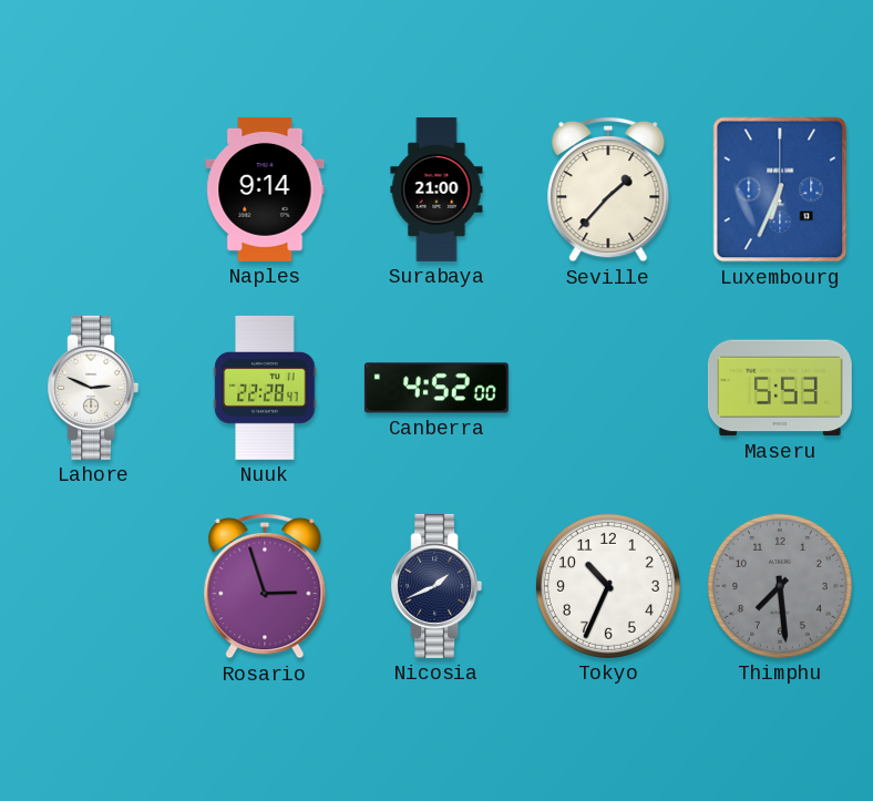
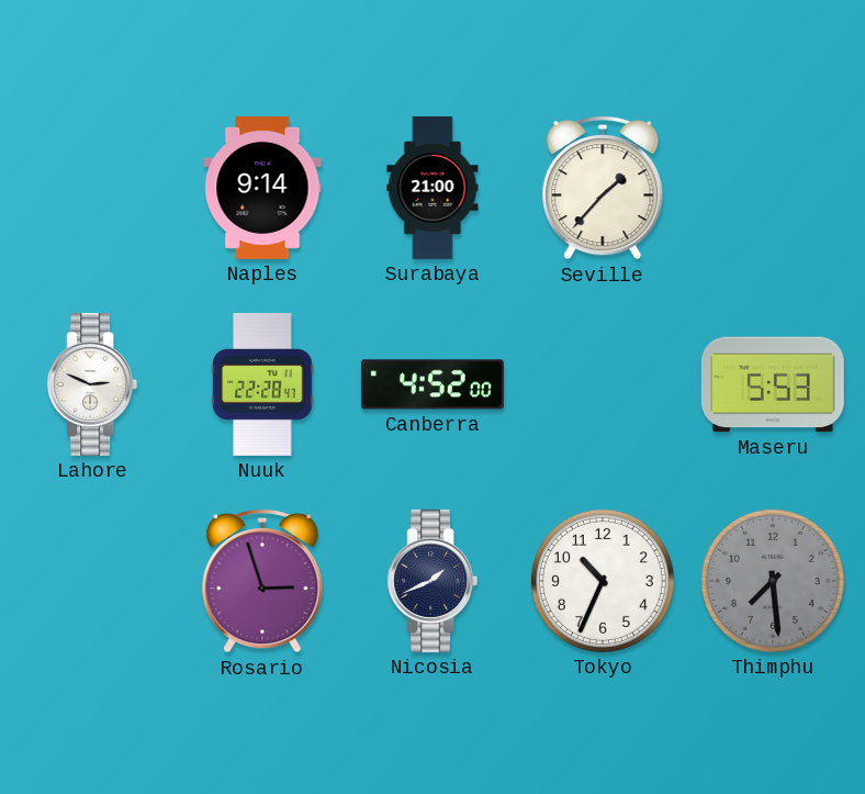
Luxembourg: 6:34 -> none (780, 189)
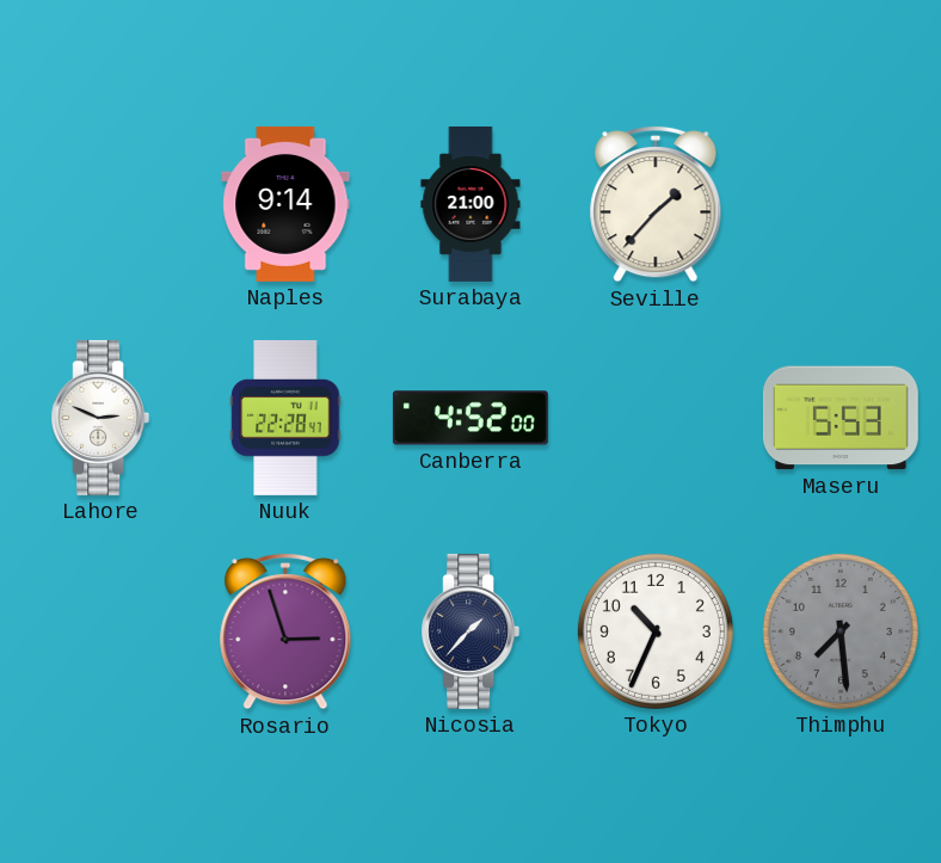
Nicosia: 1:41 -> 1:37 (470, 631)
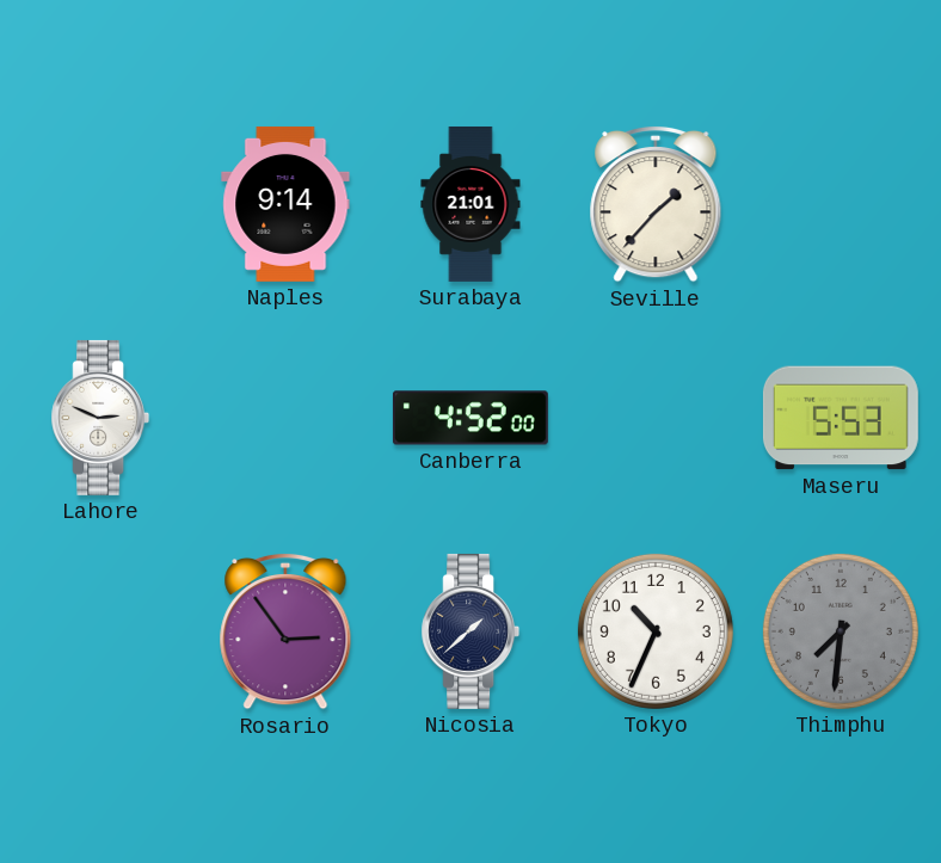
Surabaya: 21:00 -> 21:01 (470, 204)
Nuuk: 22:28 -> none (285, 418)
Rosario: 2:57 -> 2:54 (285, 631)
Nicosia: 1:37 -> 1:38 (470, 631)
Thimphu: 7:29 -> 7:31 (841, 631)
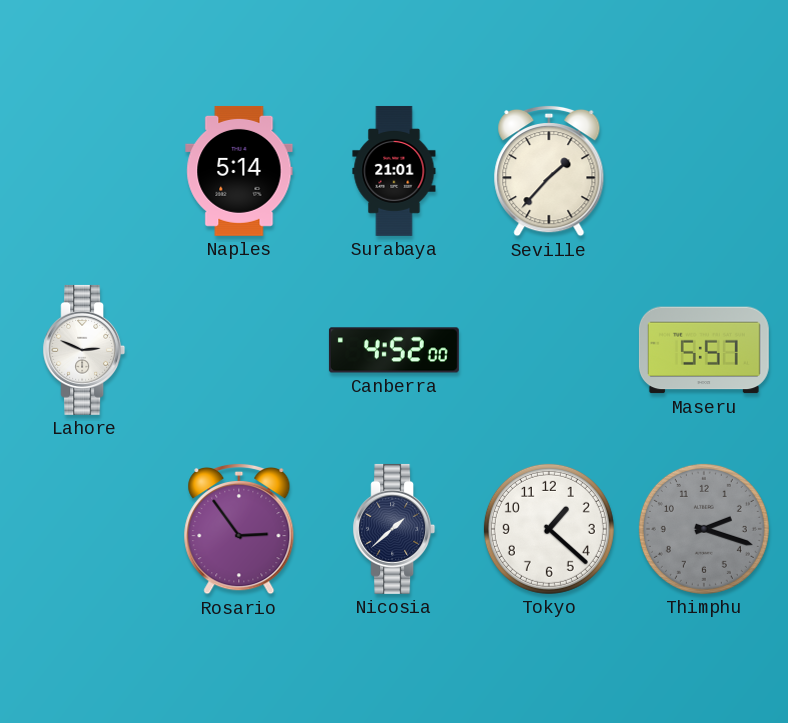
Naples: 9:14 -> 5:14 (239, 171)
Maseru: 5:53 -> 5:57 (704, 350)
Tokyo: 10:34 -> 1:22 (549, 529)
Thimphu: 7:31 -> 2:18 (704, 529)
